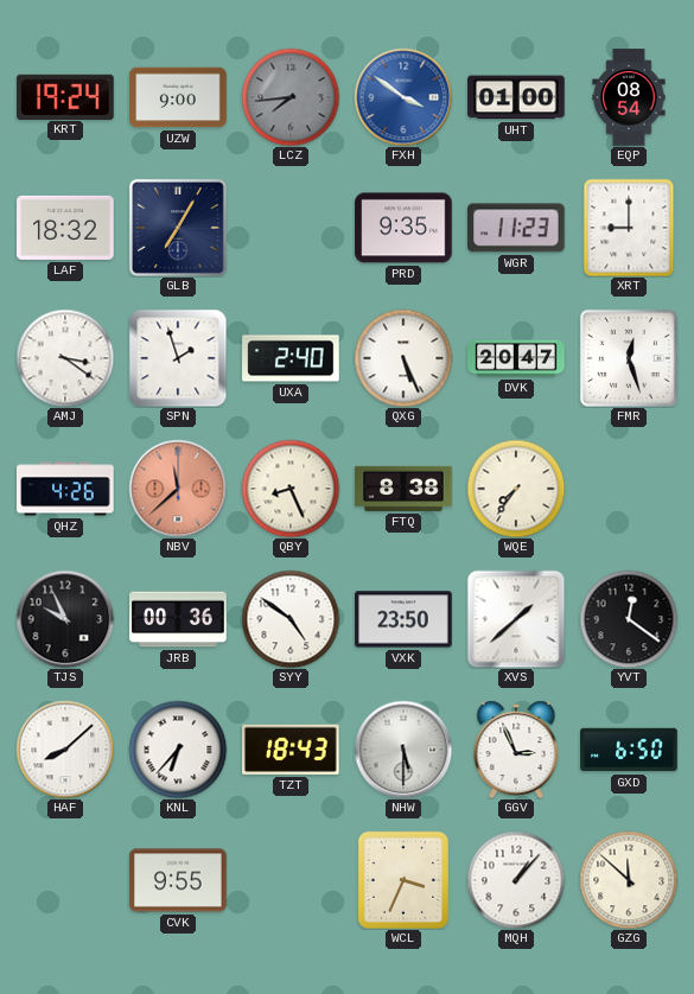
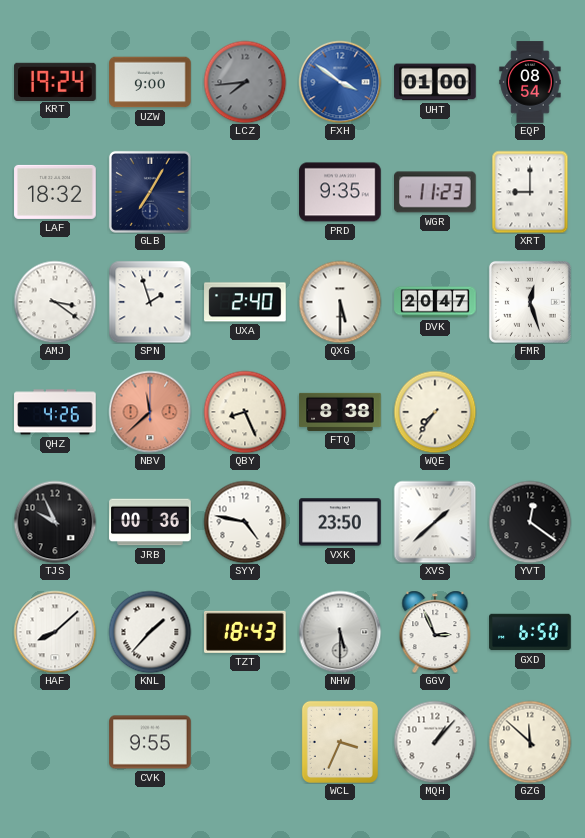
QXG: 5:26 -> 5:30 (340, 302)
SYY: 4:51 -> 4:47 (245, 522)
KNL: 6:37 -> 1:37 (150, 632)
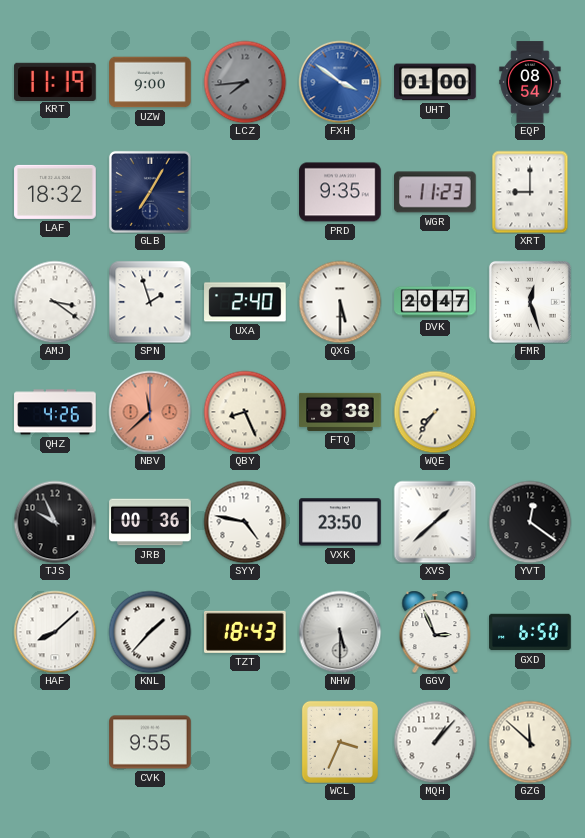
KRT: 19:24 -> 11:19 (55, 81)
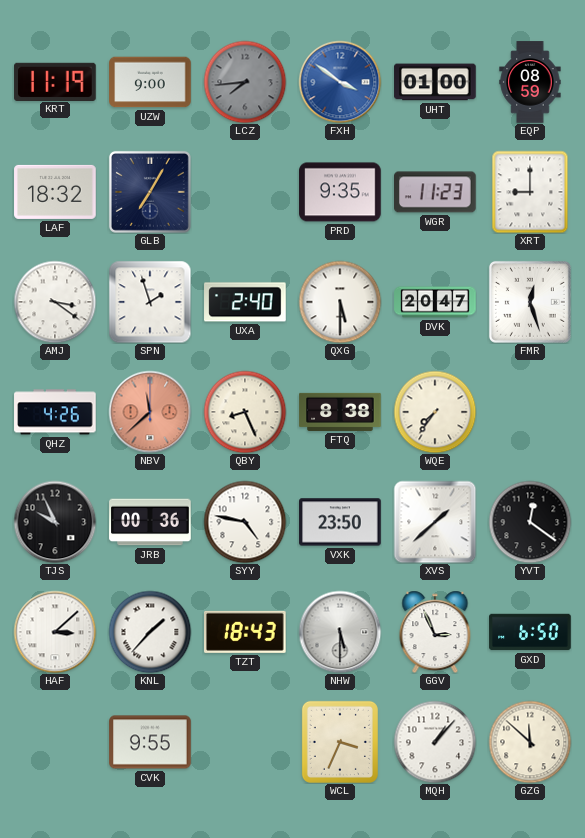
EQP: 08:54 -> 08:59 (530, 82)
HAF: 8:08 -> 3:08 (55, 632)
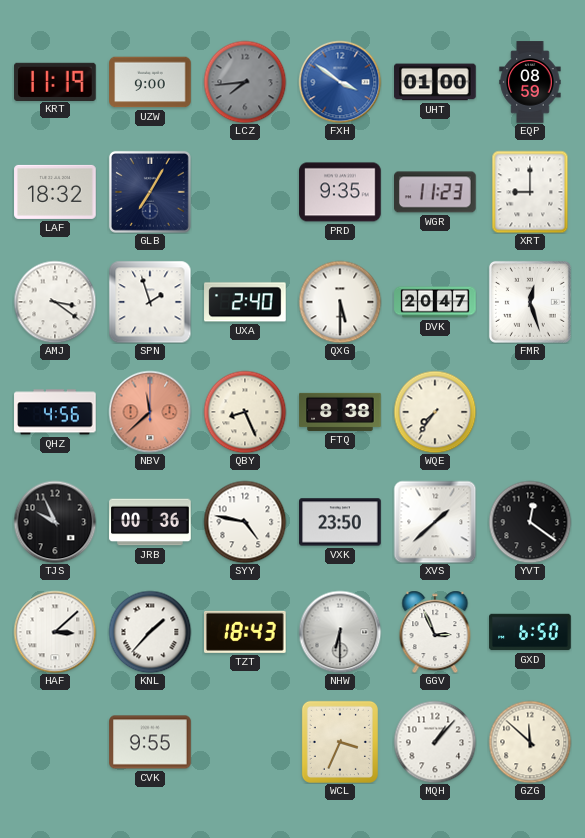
QHZ: 4:26 -> 4:56 (55, 412)
NHW: 5:30 -> 6:30 (340, 632)
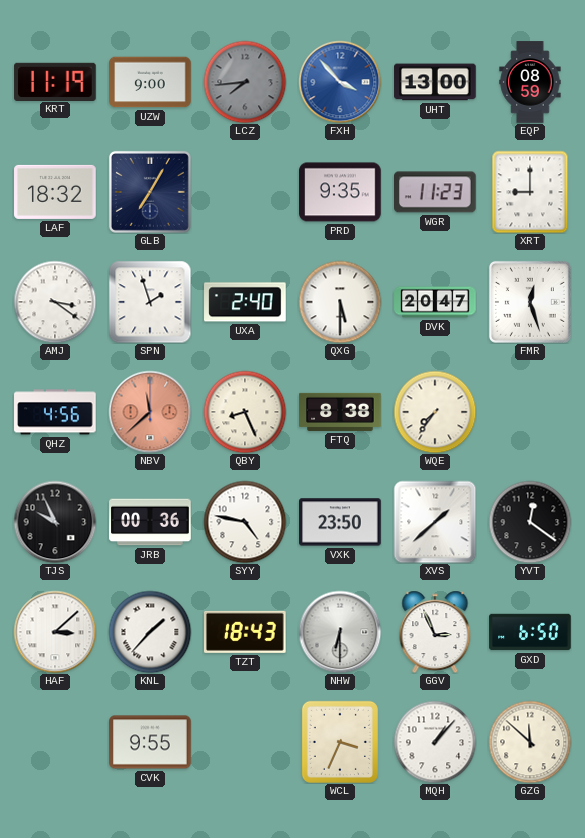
FXH: 3:51 -> 3:53 (340, 82)
UHT: 01:00 -> 13:00 (435, 82)
